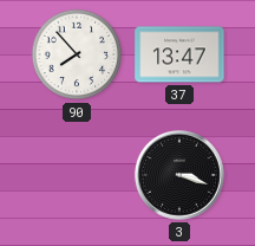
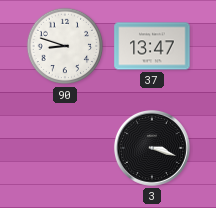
90: 7:53 -> 8:48 (65, 46)
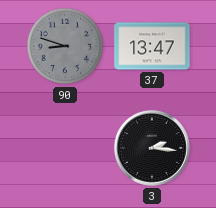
90 dial: white -> grey (65, 46)
3: 3:18 -> 2:16 (152, 148)
